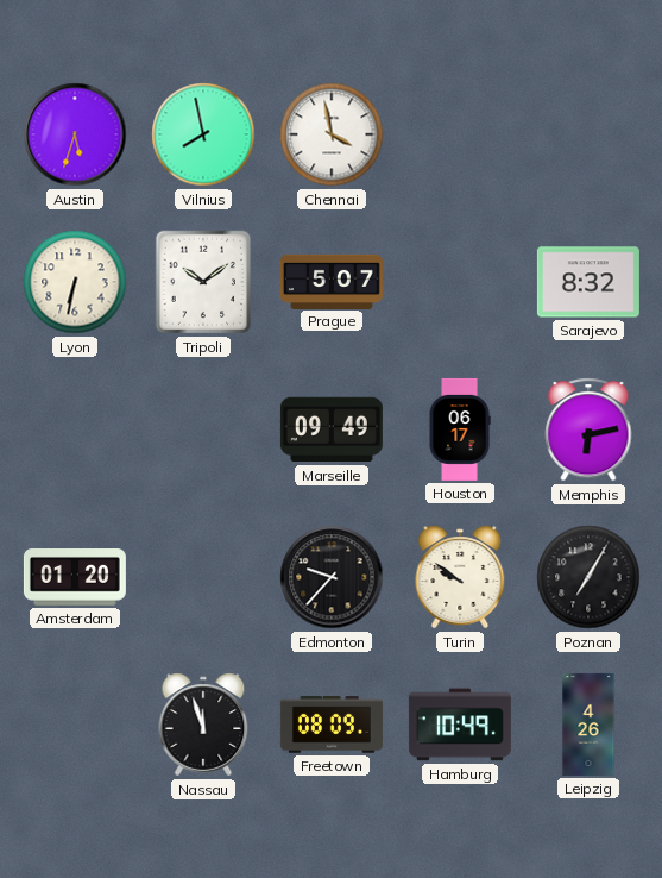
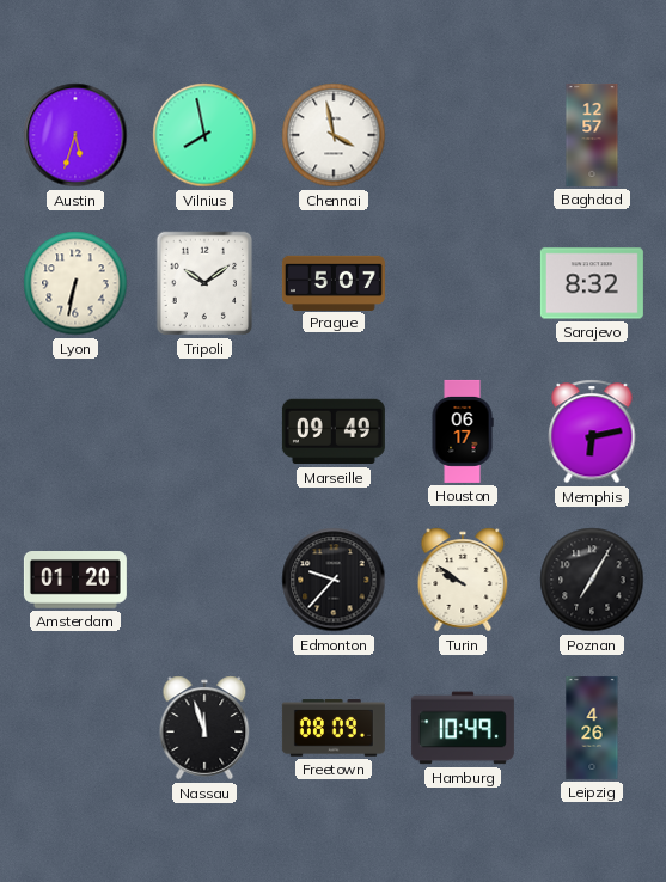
Baghdad: none -> 12:57 (592, 135)
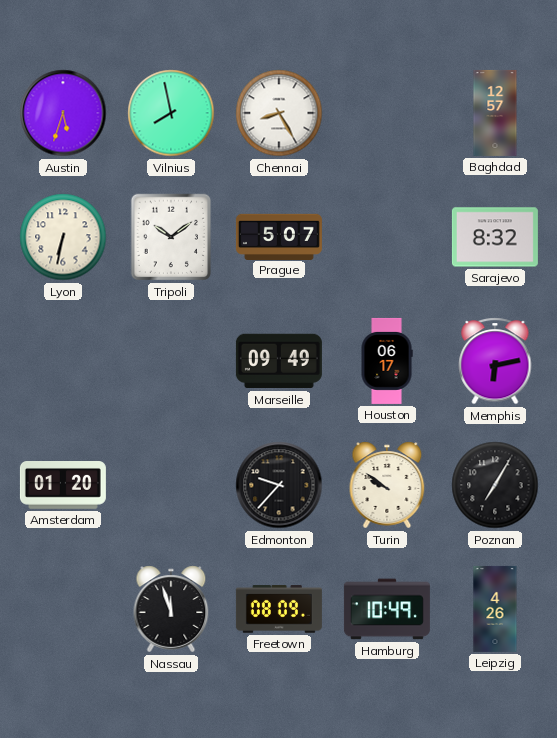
Chennai: 3:58 -> 8:25 (279, 113)
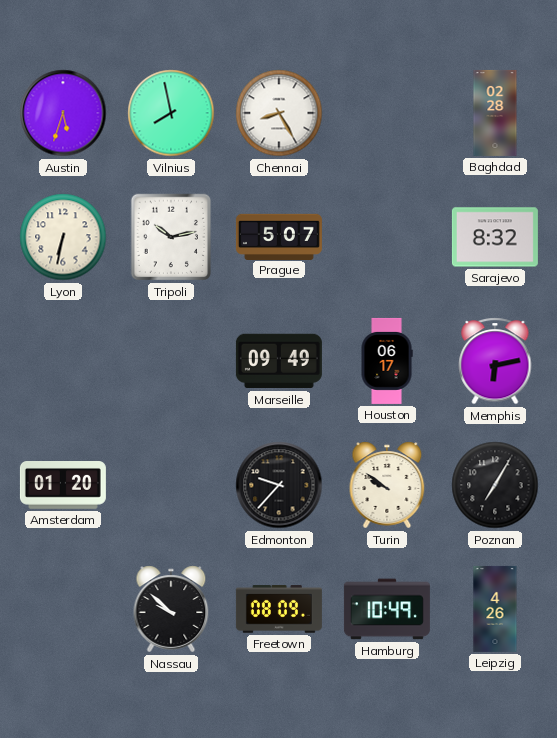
Baghdad: 12:57 -> 02:28 (495, 113)
Tripoli: 10:09 -> 10:13 (171, 237)
Nassau: 11:57 -> 9:52 (171, 609)
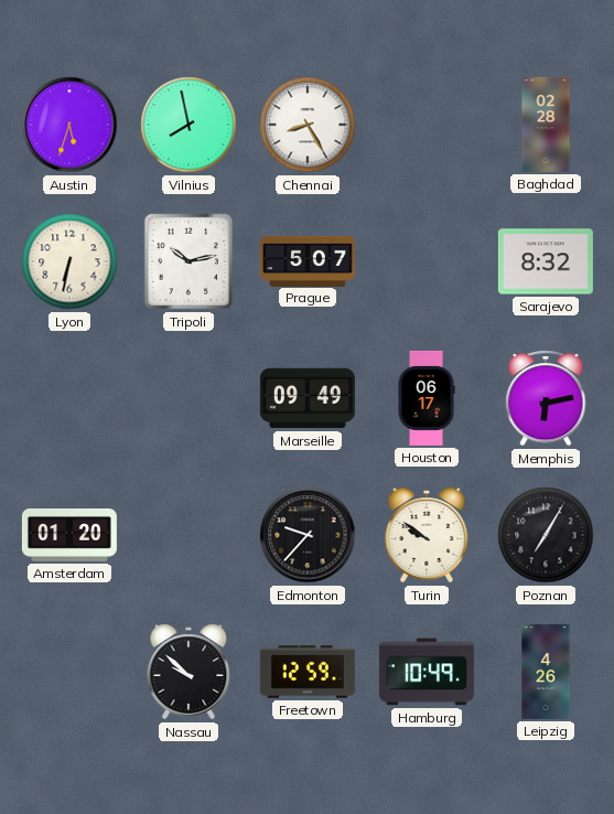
Freetown: 08:09 -> 12:59 (308, 672)
